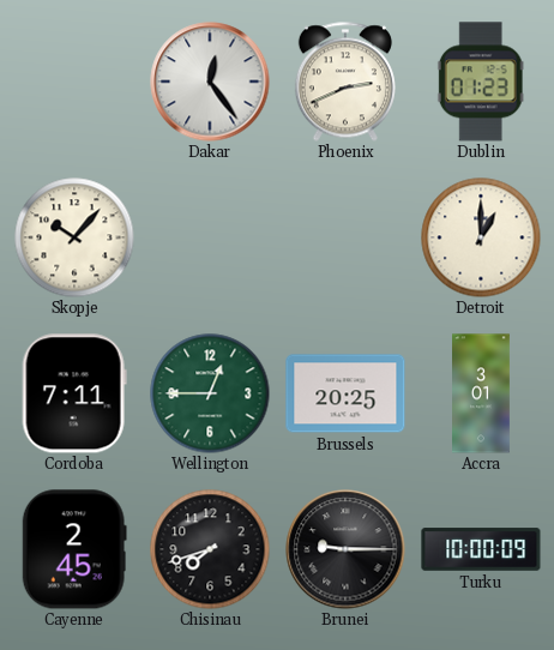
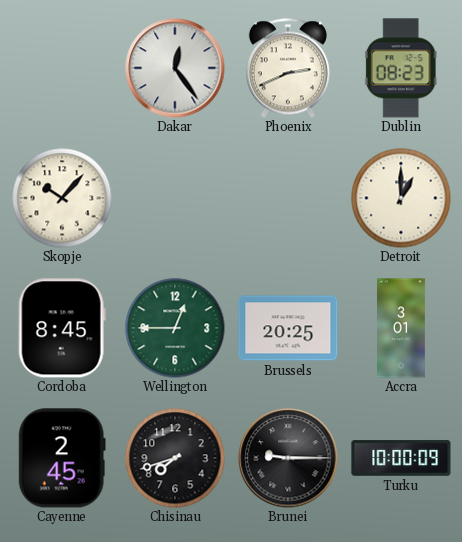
Dublin: 01:23 -> 08:23 (401, 68)
Cordoba: 7:11 -> 8:45 (62, 328)
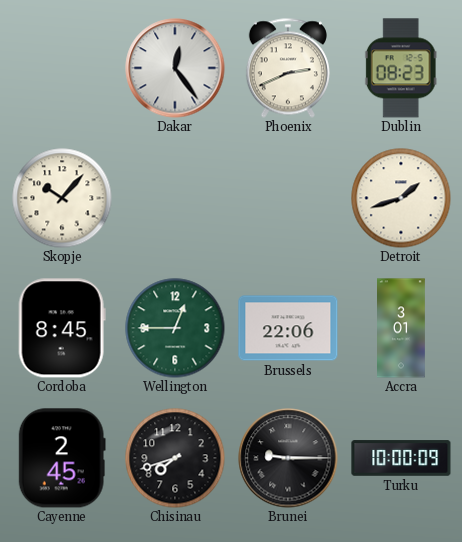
Detroit: 1:00 -> 1:42 (401, 198)
Brussels: 20:25 -> 22:06 (288, 328)
